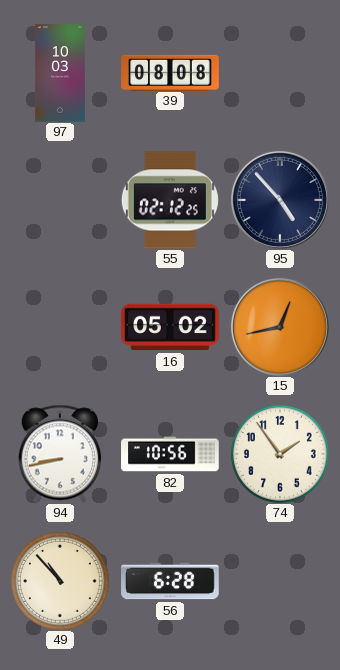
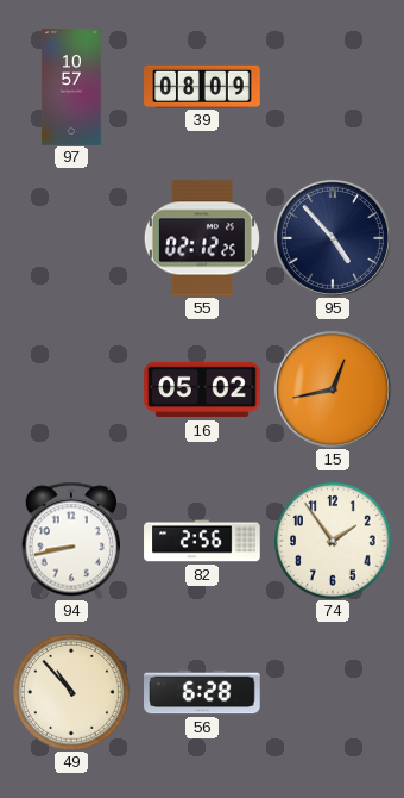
97: 10:03 -> 10:57 (71, 87)
39: 08:08 -> 08:09 (202, 86)
82: 10:56 -> 2:56 (202, 541)
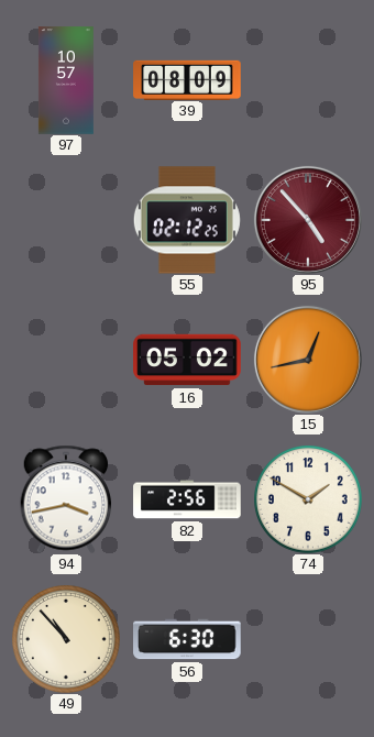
95 dial: navy -> burgundy (308, 220)
94: 8:43 -> 3:43 (66, 499)
74: 1:54 -> 1:50 (309, 501)
56: 6:28 -> 6:30 (187, 639)
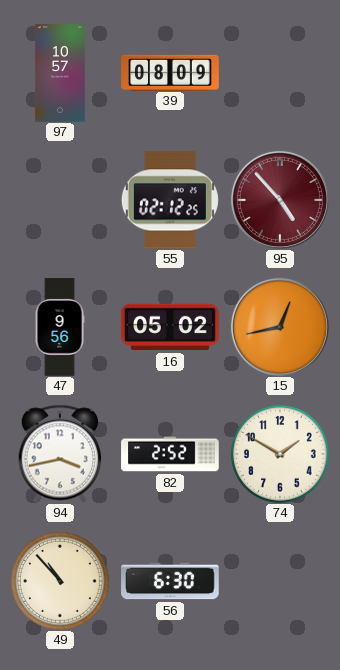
47: none -> 9:56 (60, 327)
82: 2:56 -> 2:52 (170, 454)
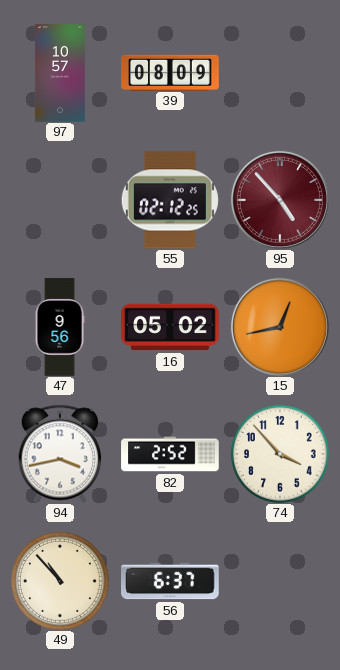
74: 1:50 -> 3:53 (281, 455)
56: 6:30 -> 6:37 (170, 581)
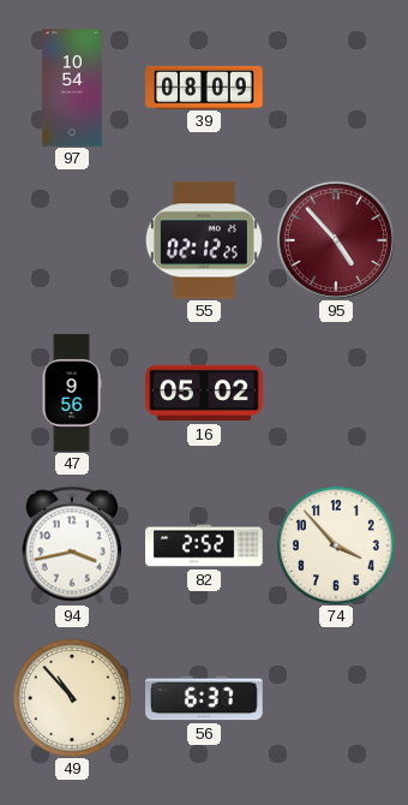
97: 10:57 -> 10:54 (72, 88)
15: 12:43 -> none (280, 327)
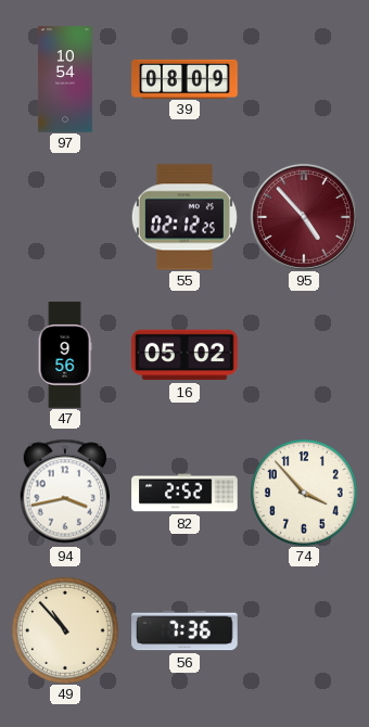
56: 6:37 -> 7:36 (184, 630)
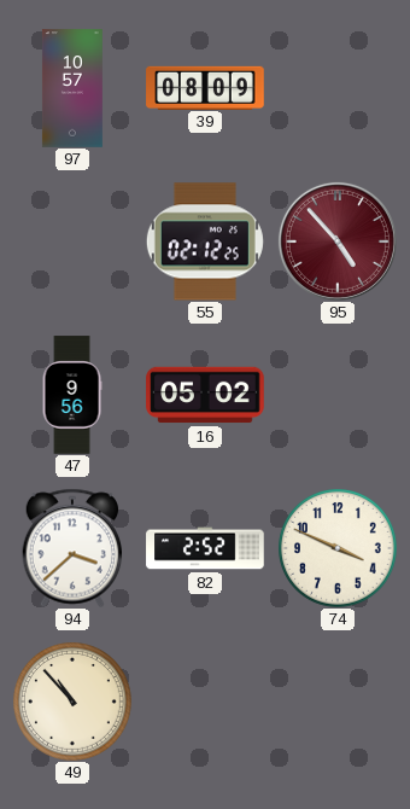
97: 10:54 -> 10:57 (72, 88)
94: 3:43 -> 3:38 (72, 548)
74: 3:53 -> 3:49 (339, 549)
56: 7:36 -> none (184, 630)
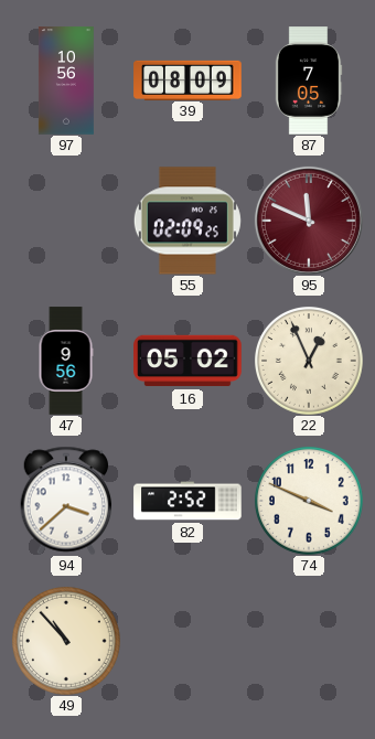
97: 10:57 -> 10:56 (66, 81)
87: none -> 7:05 (309, 81)
55: 02:12 -> 02:09 (187, 221)
95: 4:53 -> 11:49 (309, 221)
22: none -> 12:56 (310, 362)
